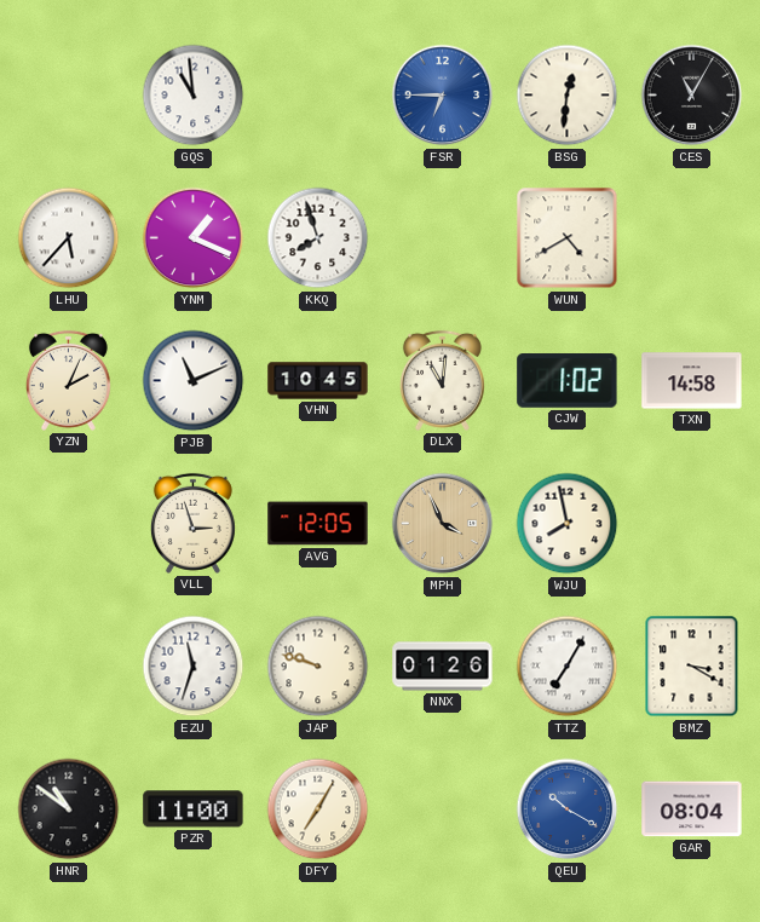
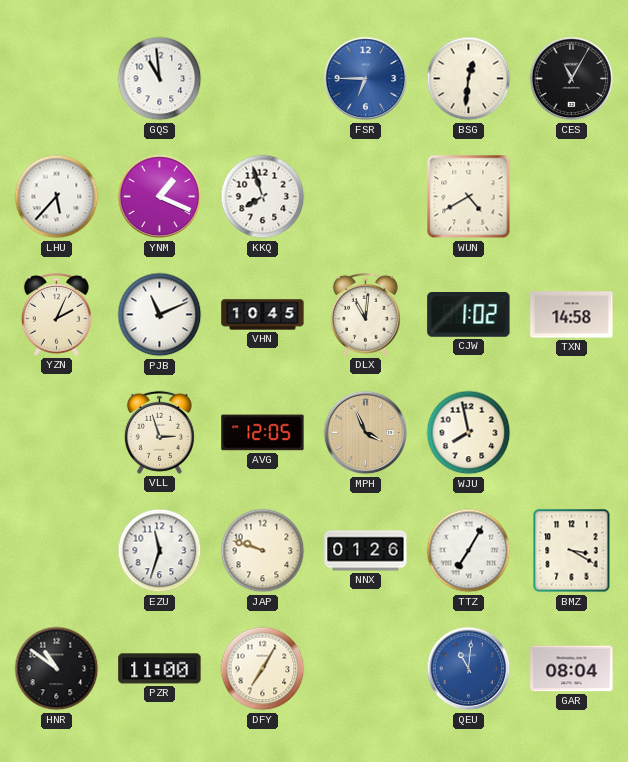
QEU: 10:20 -> 11:01 (469, 669)
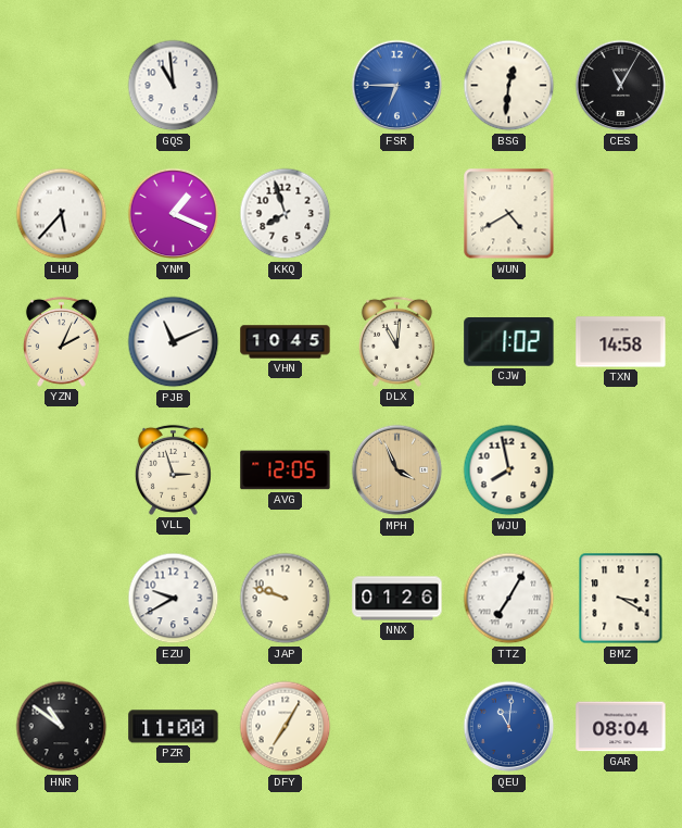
EZU: 11:33 -> 9:40 (174, 599)
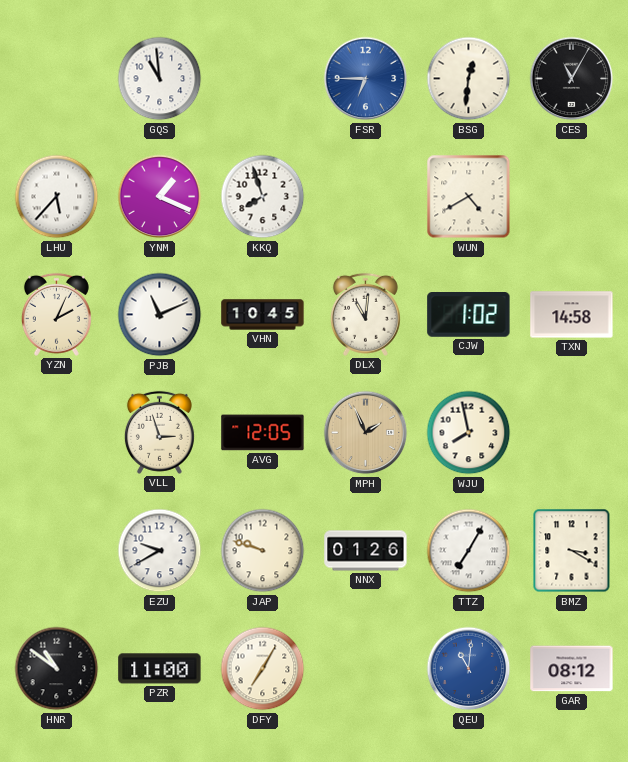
MPH: 3:56 -> 1:56 (366, 433)
GAR: 08:04 -> 08:12 (572, 669)
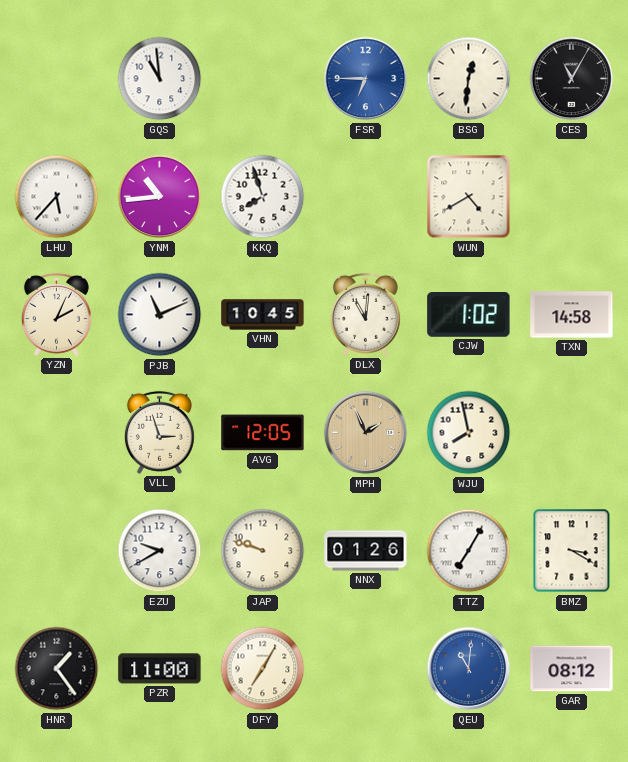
YNM: 1:19 -> 10:44 (160, 197)
HNR: 10:51 -> 1:24 (57, 669)
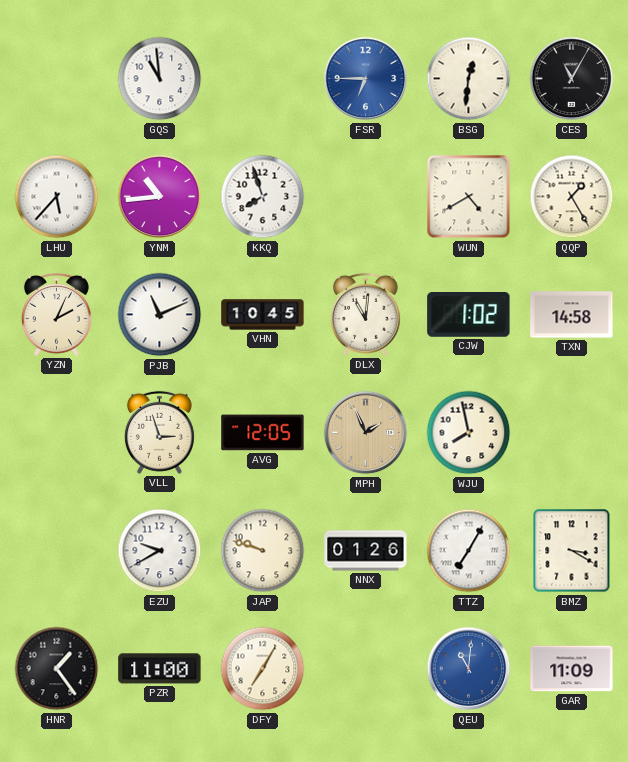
QQP: none -> 1:25 (572, 197)
GAR: 08:12 -> 11:09 (572, 669)
